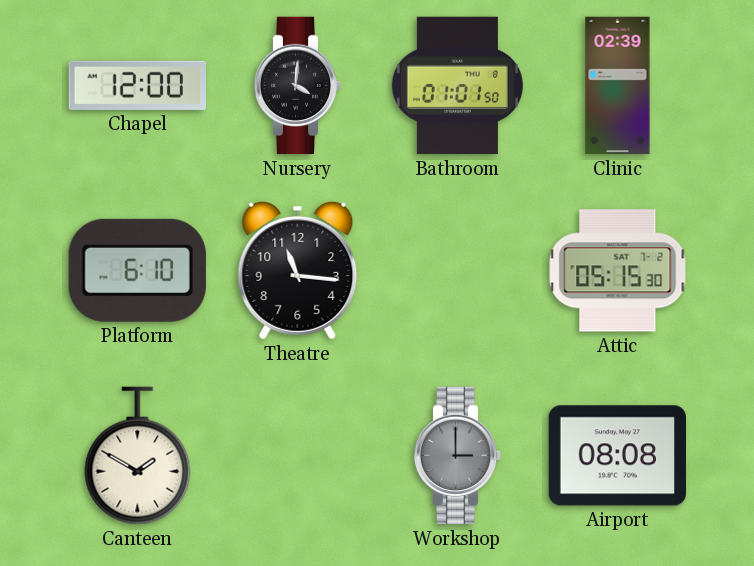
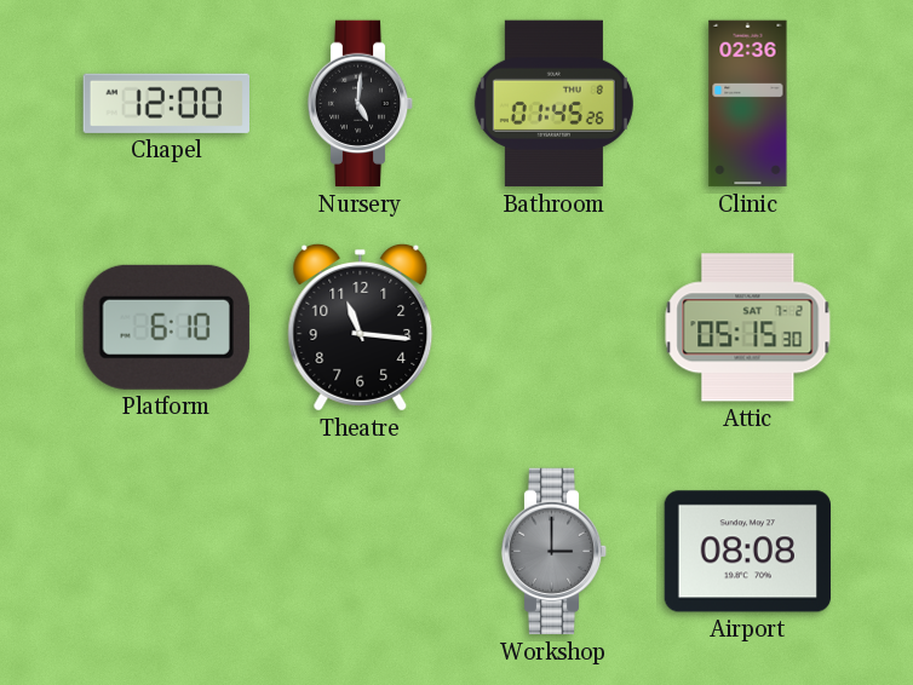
Nursery: 4:01 -> 5:01 (361, 104)
Bathroom: 01:01 -> 01:45 (553, 104)
Clinic: 02:39 -> 02:36 (748, 104)
Canteen: 1:50 -> none (138, 456)
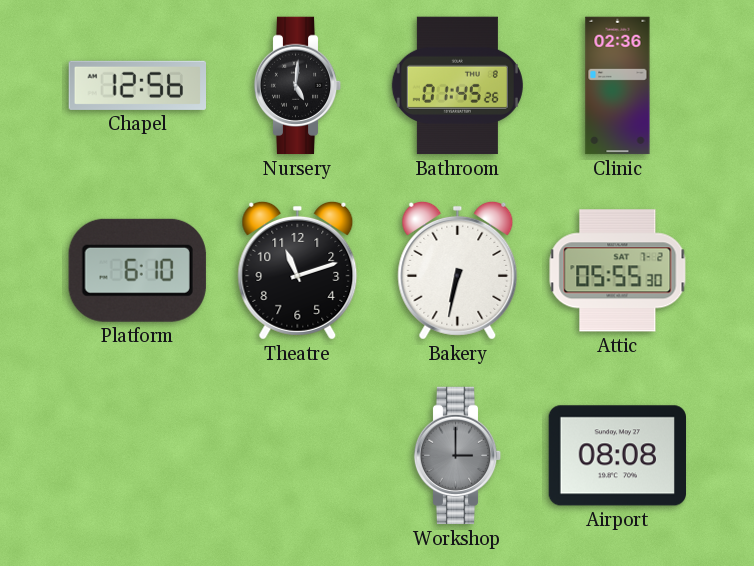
Chapel: 12:00 -> 12:56 (137, 85)
Theatre: 11:16 -> 11:12 (298, 270)
Bakery: none -> 6:32 (458, 270)
Attic: 05:15 -> 05:55 (618, 271)
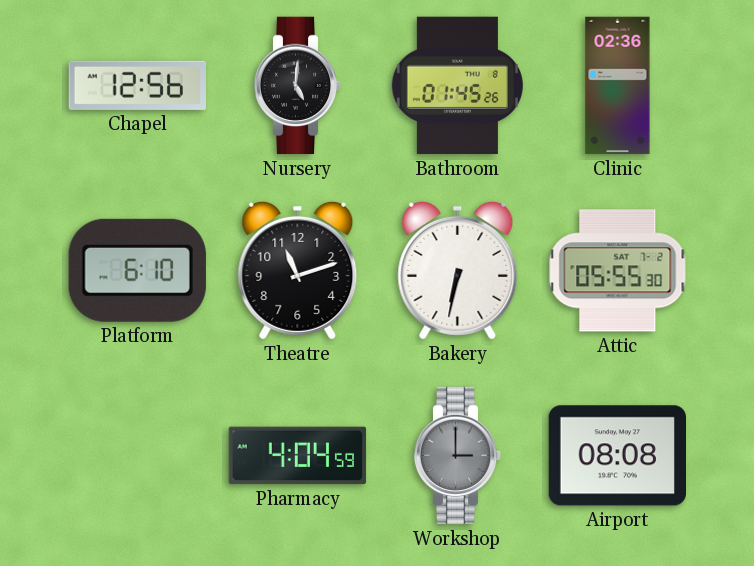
Pharmacy: none -> 4:04 (298, 456)
